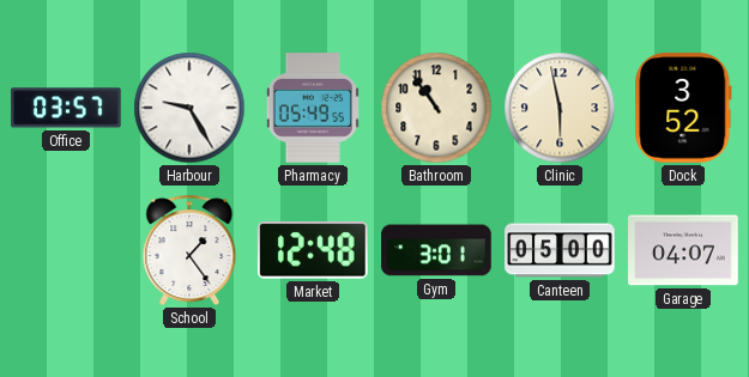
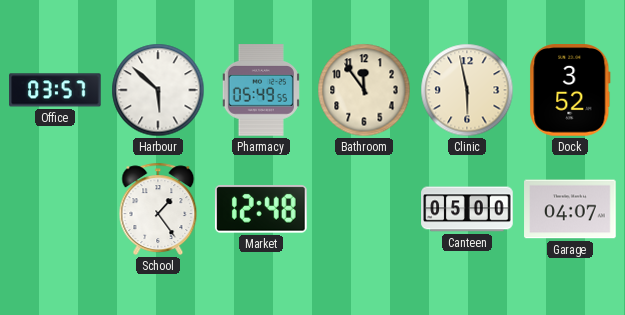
Harbour: 9:25 -> 5:52 (158, 90)
Bathroom: 10:54 -> 11:54 (364, 90)
Gym: 3:01 -> none (436, 250)
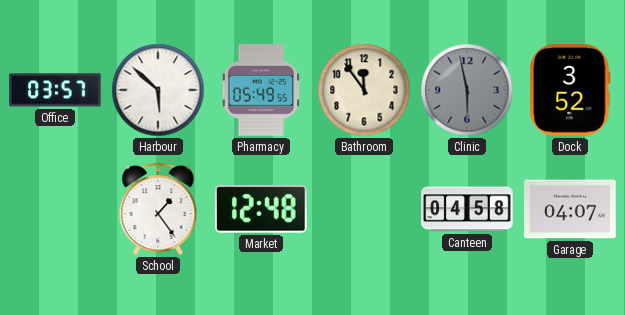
Clinic dial: cream -> grey (467, 90)
Canteen: 05:00 -> 04:58 (467, 209)
